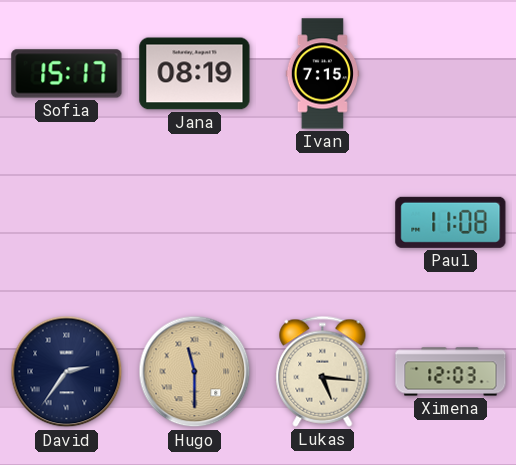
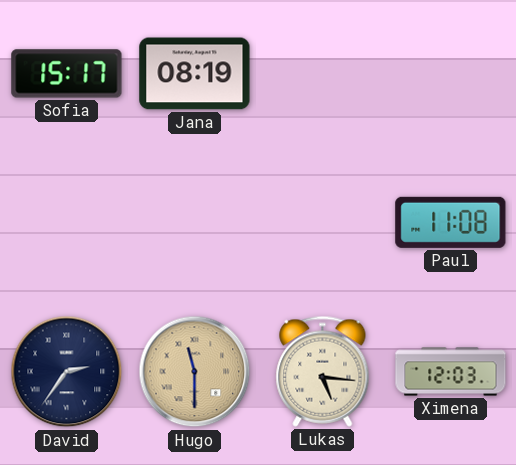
Ivan: 7:15 -> none (323, 74)
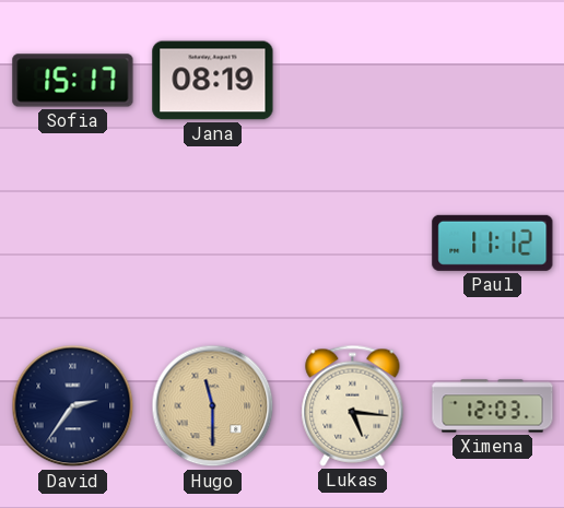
Paul: 11:08 -> 11:12 (493, 243)
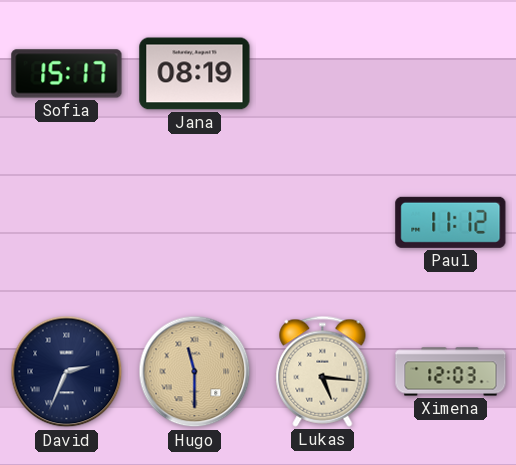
David: 2:36 -> 2:34 (67, 372)
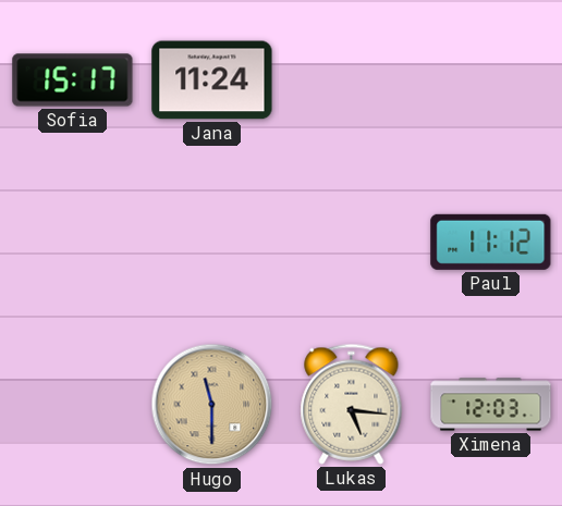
Jana: 08:19 -> 11:24 (212, 81)
David: 2:34 -> none (67, 372)
